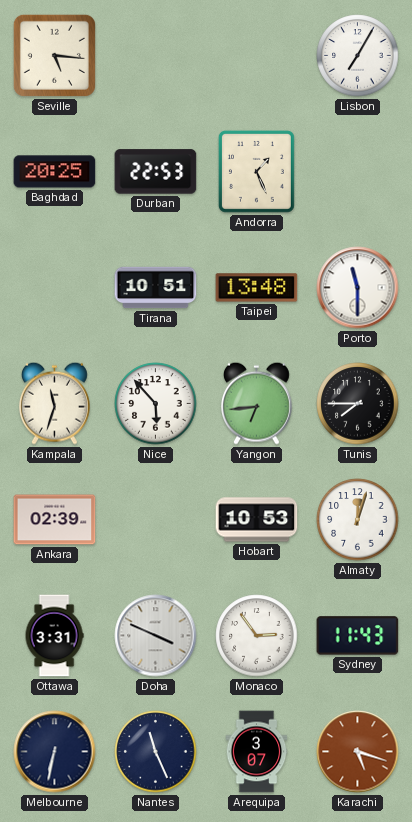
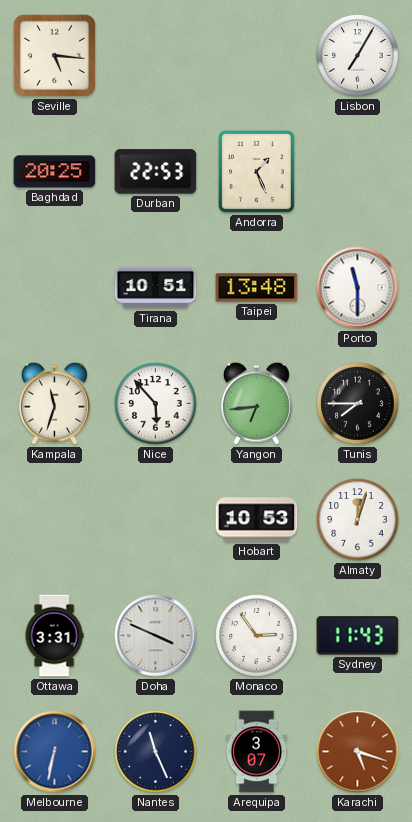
Ankara: 02:39 -> none (55, 520)
Melbourne dial: navy -> blue (55, 752)
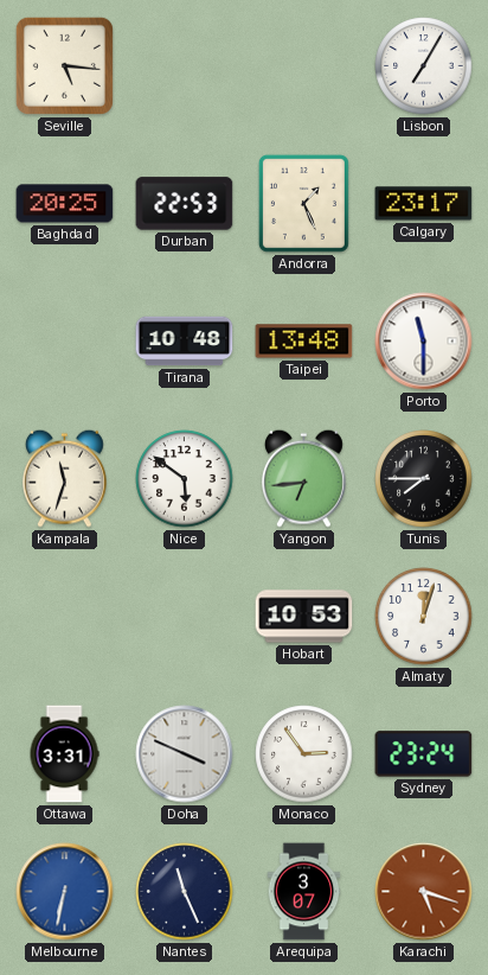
Calgary: none -> 23:17 (424, 204)
Tirana: 10:51 -> 10:48 (185, 342)
Nice: 5:53 -> 5:51 (185, 479)
Sydney: 11:43 -> 23:24 (424, 754)
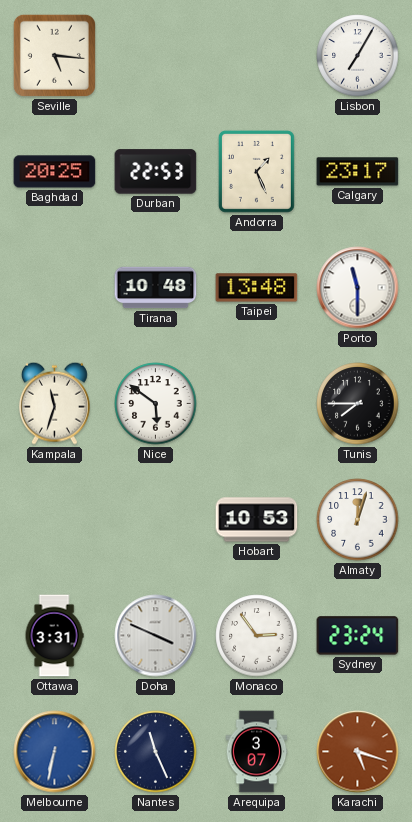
Yangon: 6:44 -> none (303, 478)
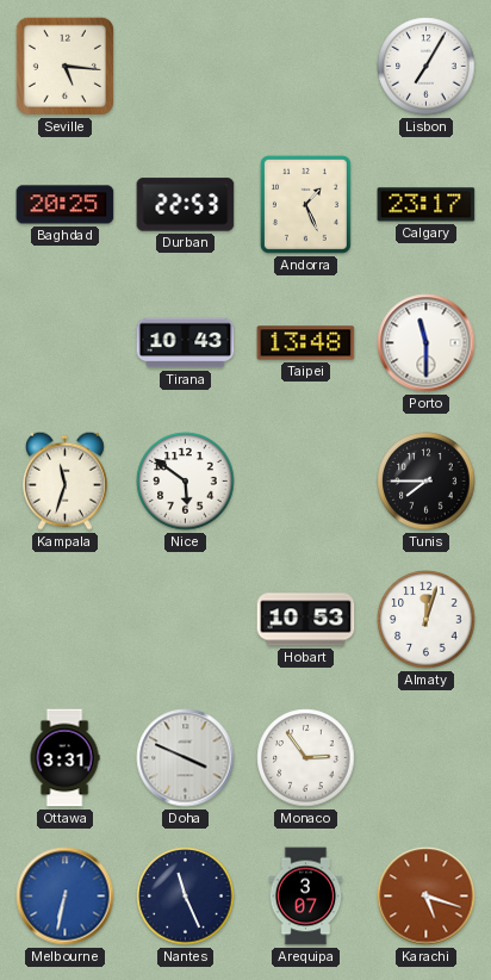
Tirana: 10:48 -> 10:43 (186, 343)
Sydney: 23:24 -> none (358, 636)
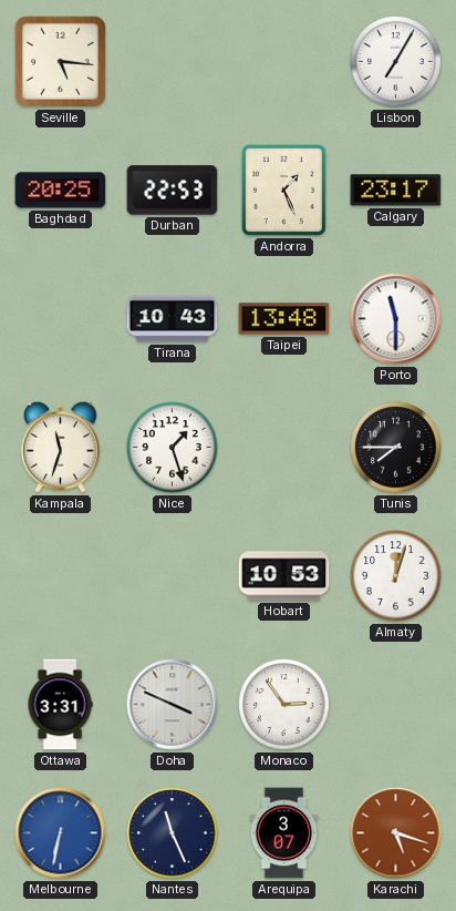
Nice: 5:51 -> 1:27 (173, 448)
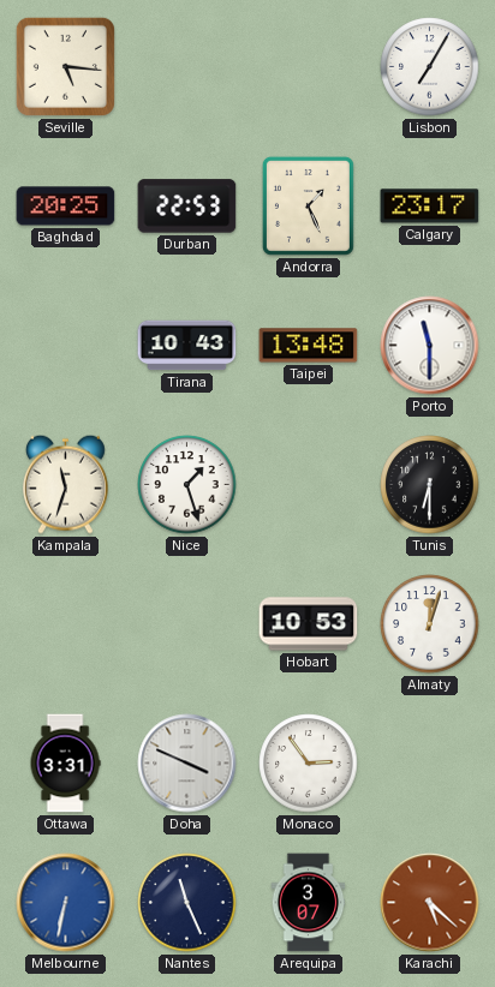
Tunis: 7:45 -> 6:30 (430, 485)
Karachi: 5:18 -> 5:22 (430, 903)
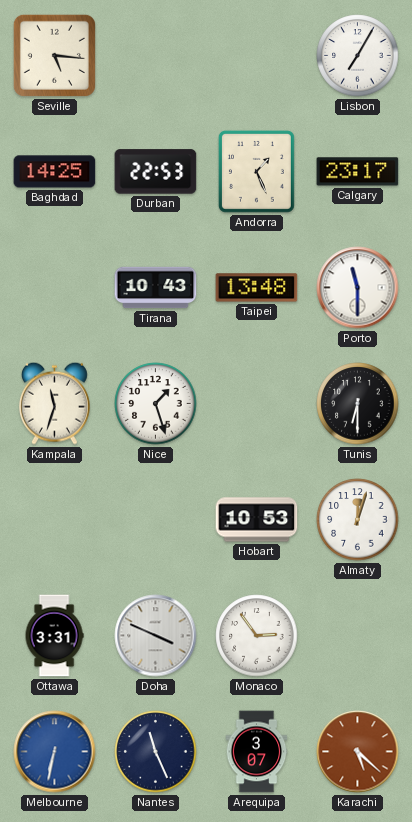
Baghdad: 20:25 -> 14:25 (55, 172)
